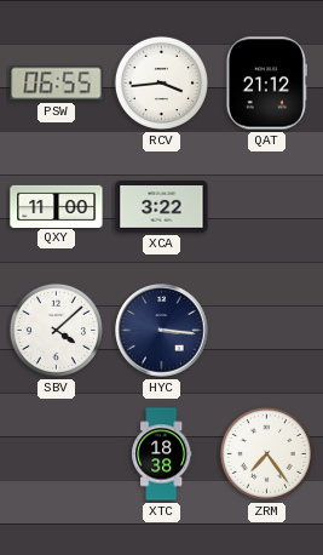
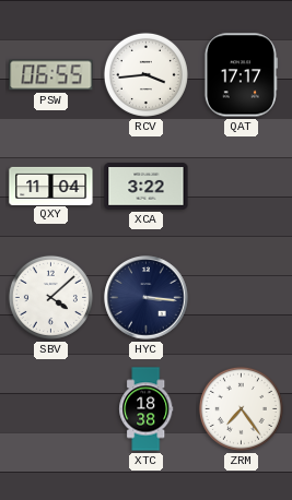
QAT: 21:12 -> 17:17 (241, 75)
QXY: 11:00 -> 11:04 (51, 186)
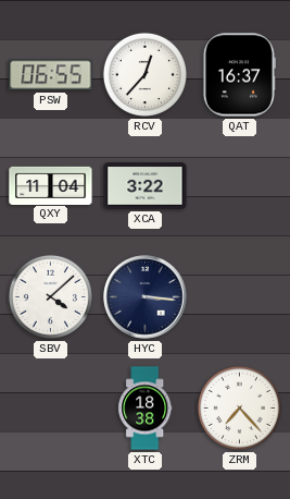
RCV: 3:44 -> 12:37 (144, 74)
QAT: 17:17 -> 16:37 (239, 75)
ZRM: 7:24 -> 7:23 (239, 407)
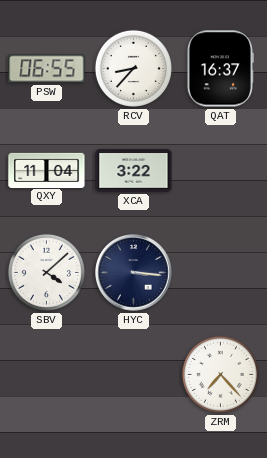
RCV: 12:37 -> 8:37 (133, 68)
XTC: 18:38 -> none (146, 409)
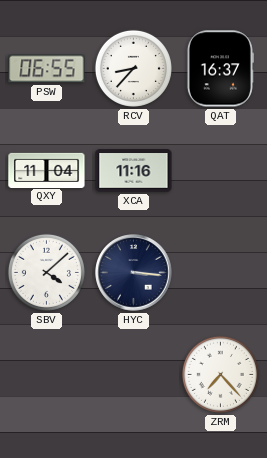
XCA: 3:22 -> 11:16 (134, 171)
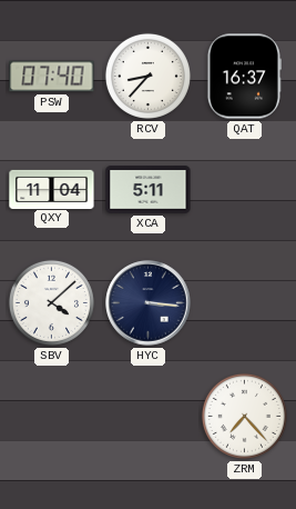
PSW: 06:55 -> 07:40 (52, 77)
XCA: 11:16 -> 5:11 (149, 190)
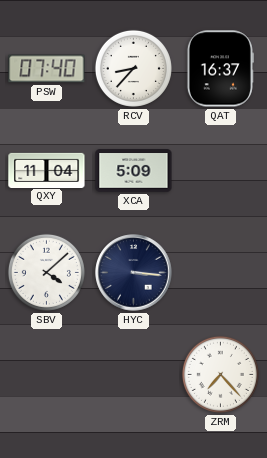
XCA: 5:11 -> 5:09 (134, 171)
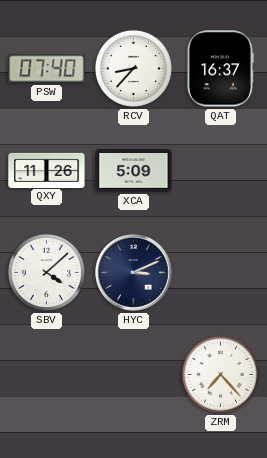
QXY: 11:04 -> 11:26 (47, 170)
HYC: 3:16 -> 3:11 (134, 273)
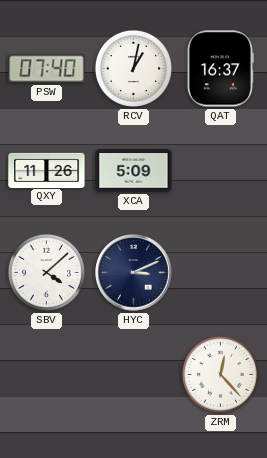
RCV: 8:37 -> 1:02 (133, 68)
ZRM: 7:23 -> 12:23 (220, 374)
